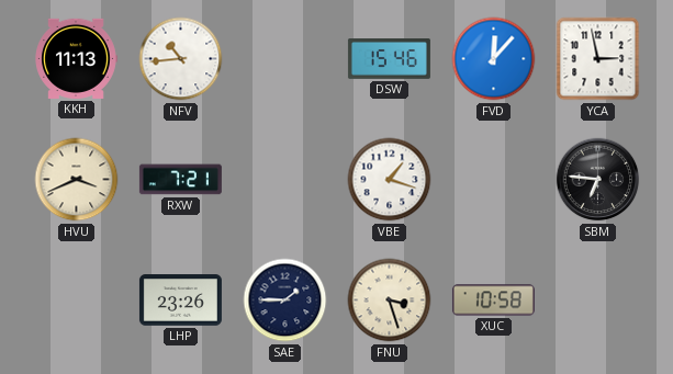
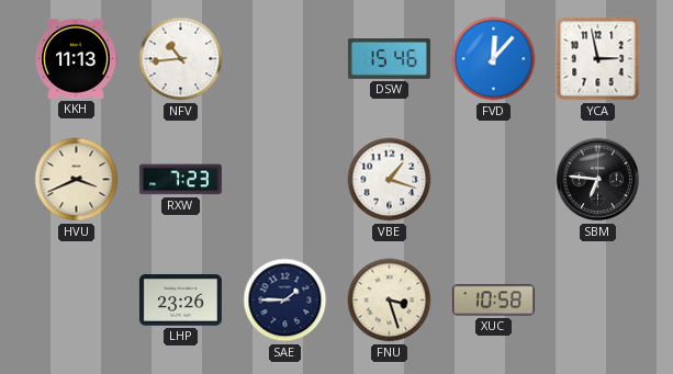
RXW: 7:21 -> 7:23 (180, 180)
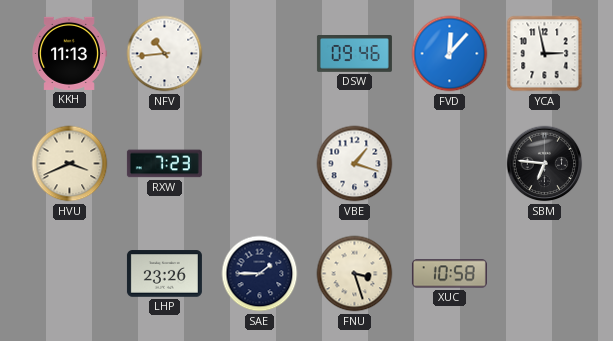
DSW: 15:46 -> 09:46 (354, 54)
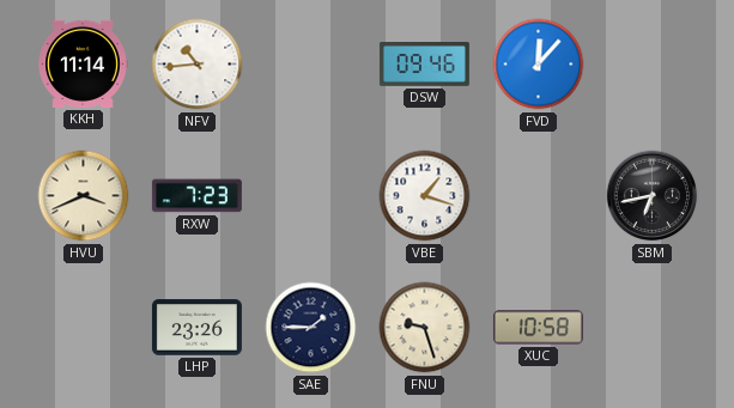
KKH: 11:13 -> 11:14 (83, 63)
YCA: 2:58 -> none (545, 54)
SBM: 6:46 -> 6:43 (653, 196)
FNU: 3:27 -> 9:27 (425, 328)
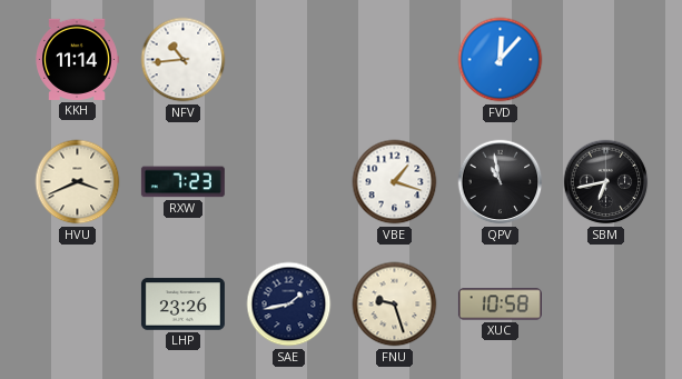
DSW: 09:46 -> none (424, 65)
QPV: none -> 10:58 (501, 182)
SAE: 1:45 -> 1:43 (289, 305)
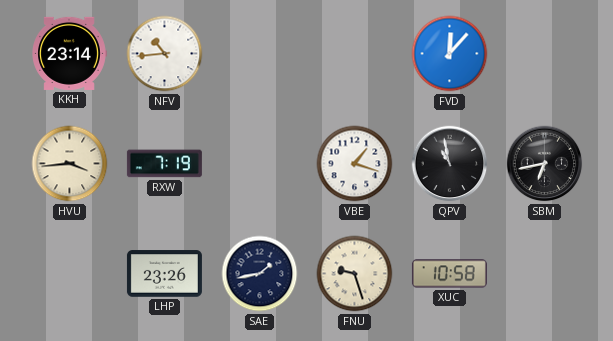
KKH: 11:14 -> 23:14 (69, 53)
HVU: 3:41 -> 3:44 (70, 164)
RXW: 7:23 -> 7:19 (164, 164)
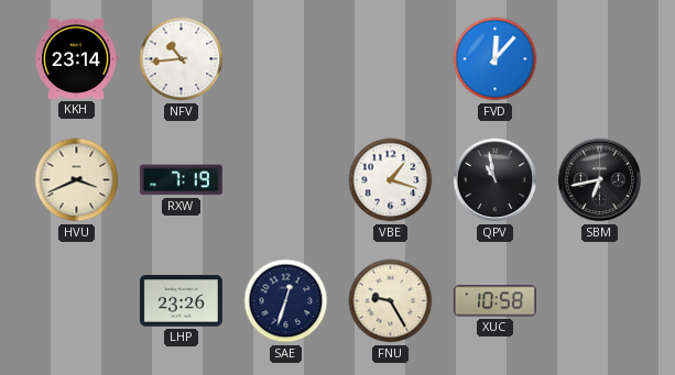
HVU: 3:44 -> 3:41 (77, 180)
SAE: 1:43 -> 12:33 (286, 301)
FNU: 9:27 -> 9:25 (391, 301)
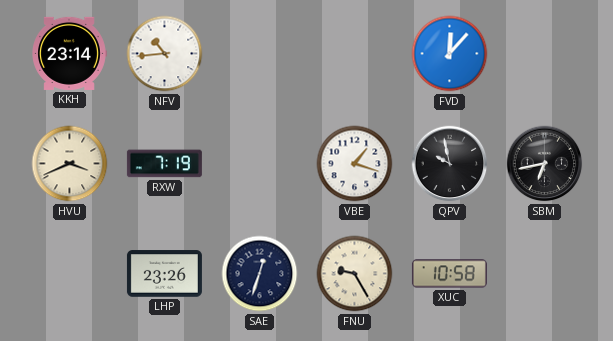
QPV: 10:58 -> 9:58 (450, 164)
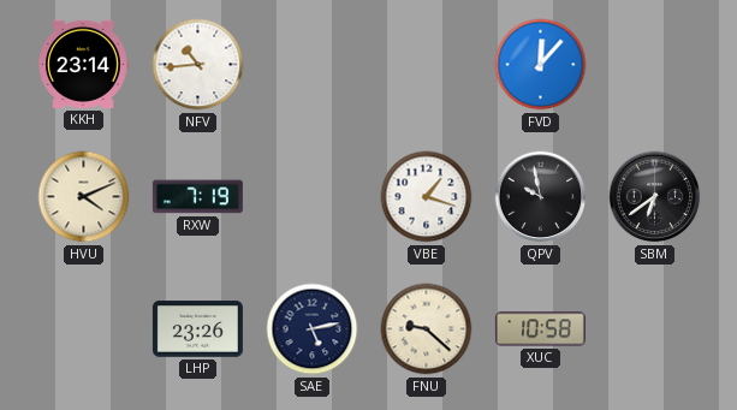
HVU: 3:41 -> 4:11 (84, 197)
SBM: 6:43 -> 6:39 (655, 197)
SAE: 12:33 -> 5:13 (313, 329)
FNU: 9:25 -> 9:22 (427, 329)
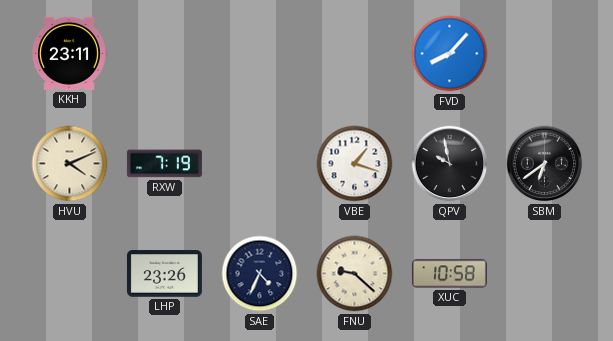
KKH: 23:14 -> 23:11 (69, 53)
NFV: 10:44 -> none (198, 65)
FVD: 12:07 -> 8:07 (450, 54)
SAE: 5:13 -> 4:34 (260, 274)
